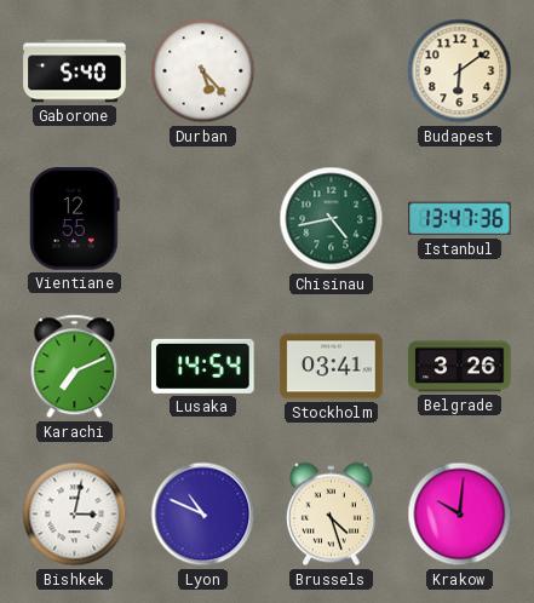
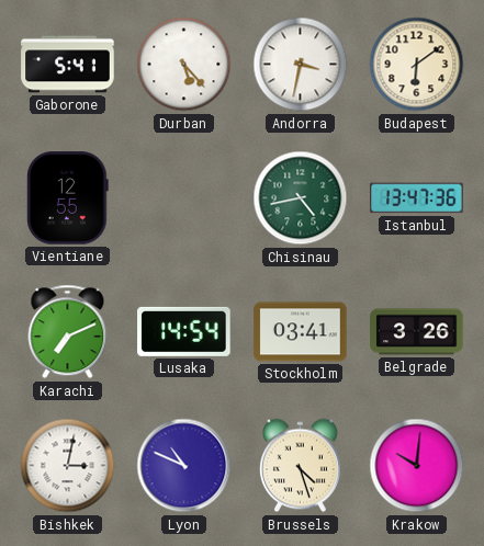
Gaborone: 5:40 -> 5:41 (68, 65)
Andorra: none -> 3:32 (301, 65)
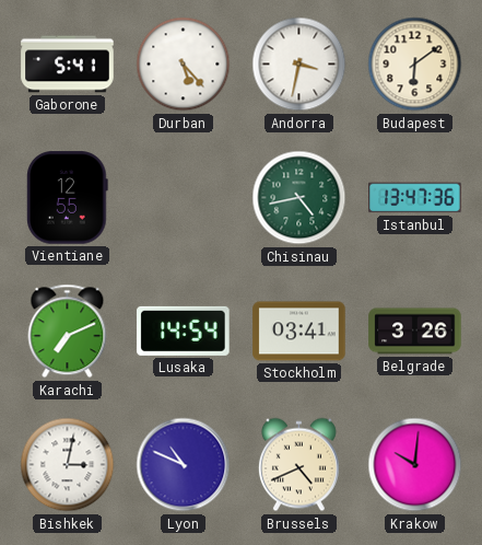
Brussels: 4:27 -> 4:41 (298, 465)
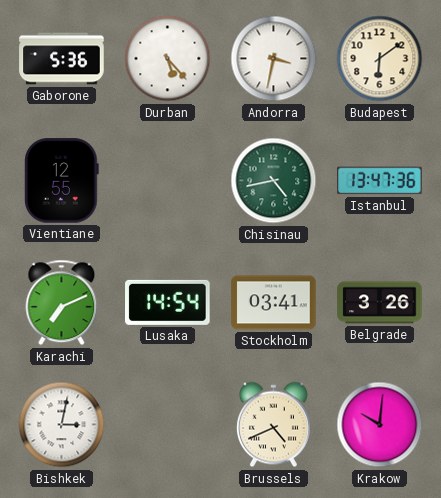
Gaborone: 5:41 -> 5:36 (62, 59)
Lyon: 10:49 -> none (184, 465)
